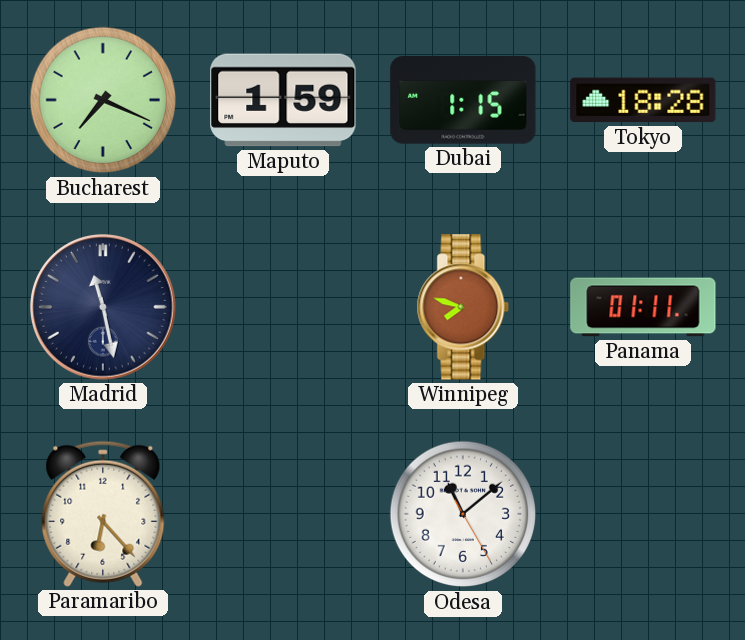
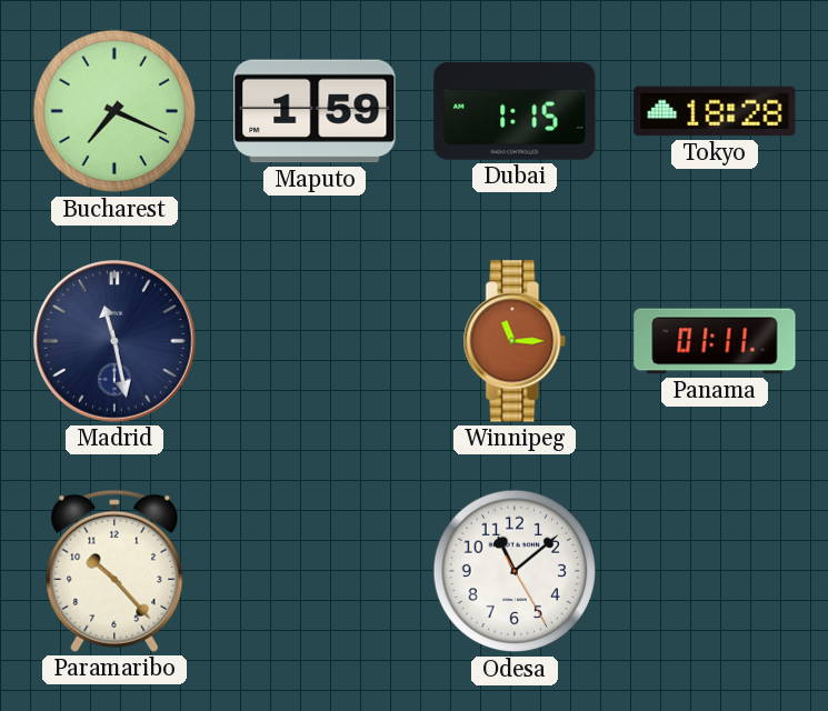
Winnipeg: 7:48 -> 11:15 (515, 341)
Paramaribo: 6:23 -> 10:23 (114, 571)
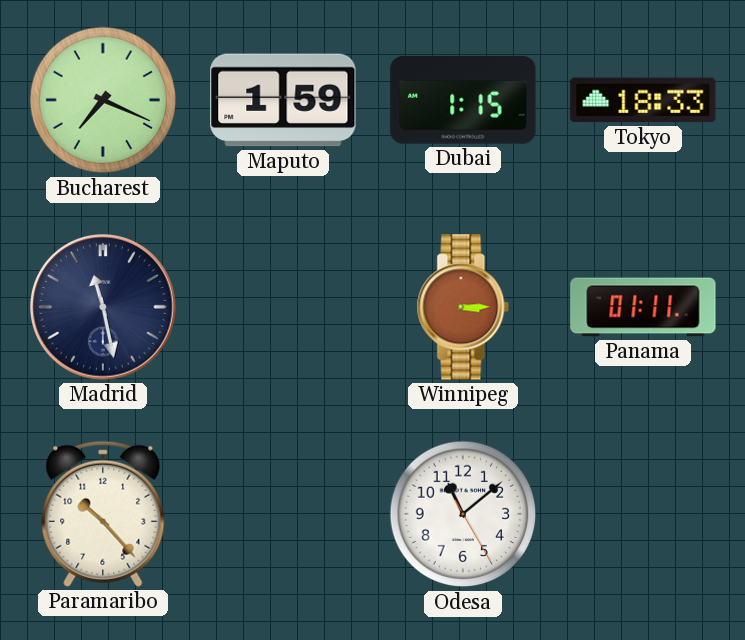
Tokyo: 18:28 -> 18:33 (643, 100)
Winnipeg: 11:15 -> 3:15 (463, 307)
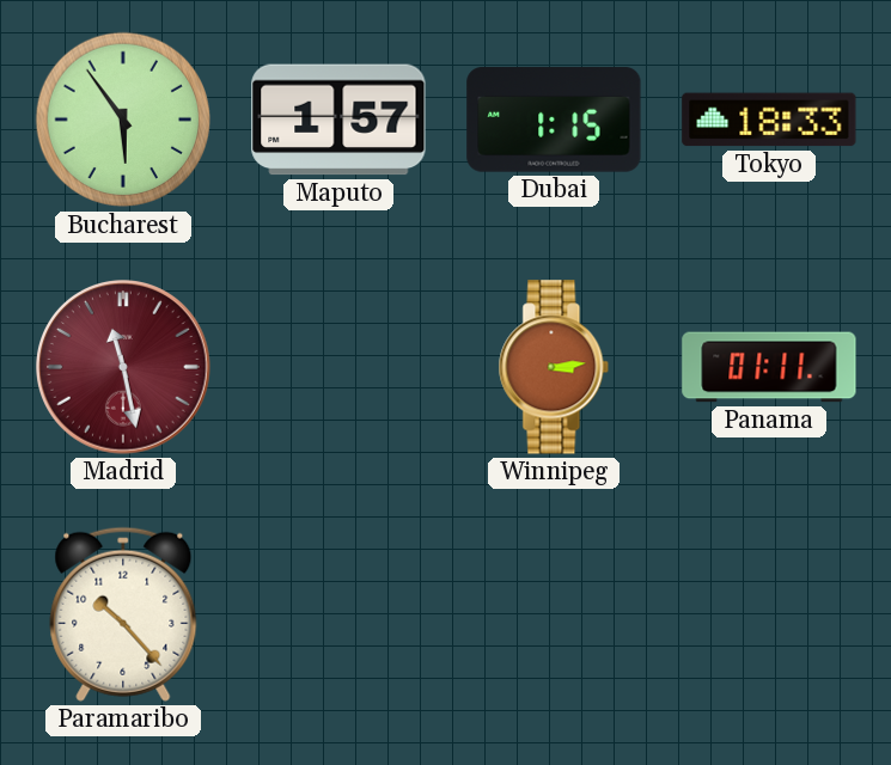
Bucharest: 7:19 -> 5:54 (123, 120)
Maputo: 1:59 -> 1:57 (338, 120)
Madrid dial: navy -> burgundy (123, 367)
Winnipeg: 3:15 -> 3:14 (554, 367)
Odesa: 11:08 -> none (463, 514)
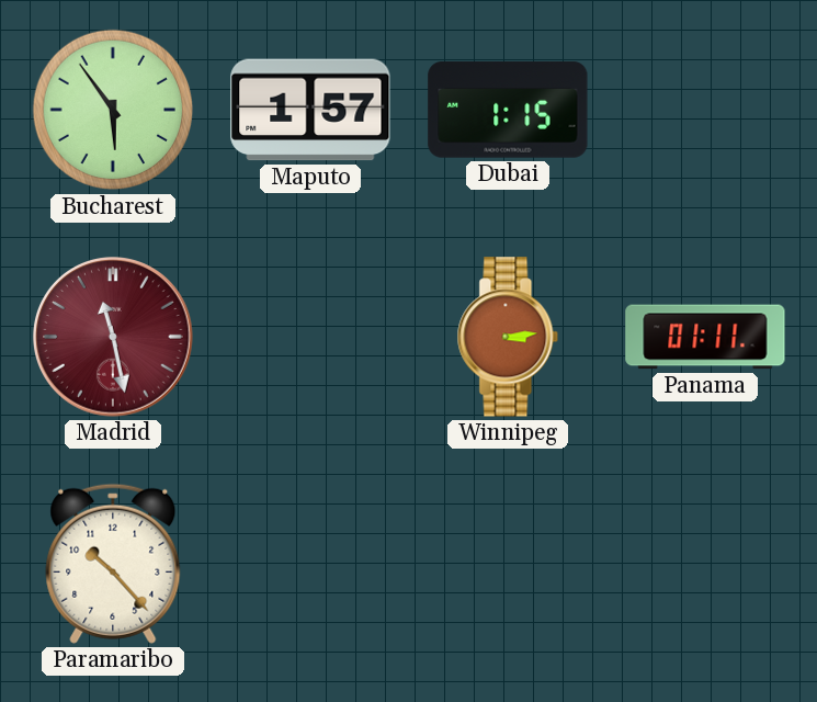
Tokyo: 18:33 -> none (769, 120)
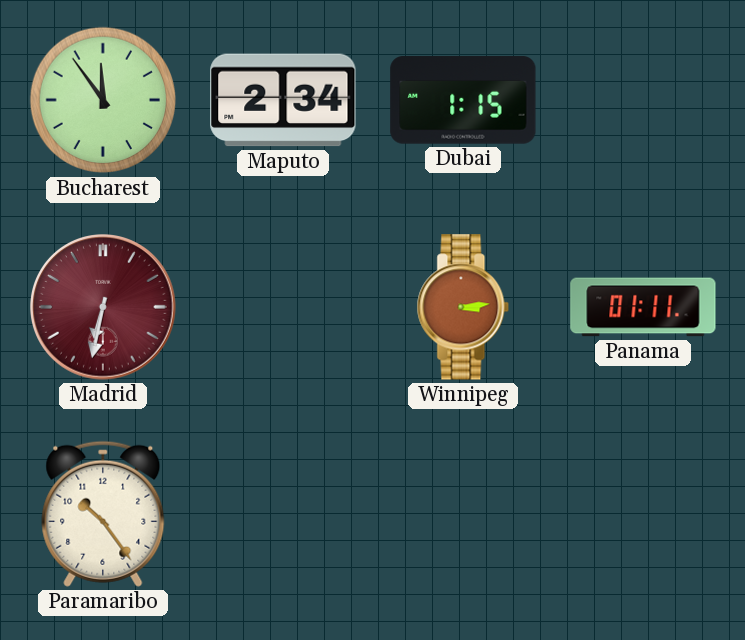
Bucharest: 5:54 -> 11:54 (103, 100)
Maputo: 1:57 -> 2:34 (283, 100)
Madrid: 11:28 -> 6:32 (103, 307)
Paramaribo: 10:23 -> 10:24 (103, 514)
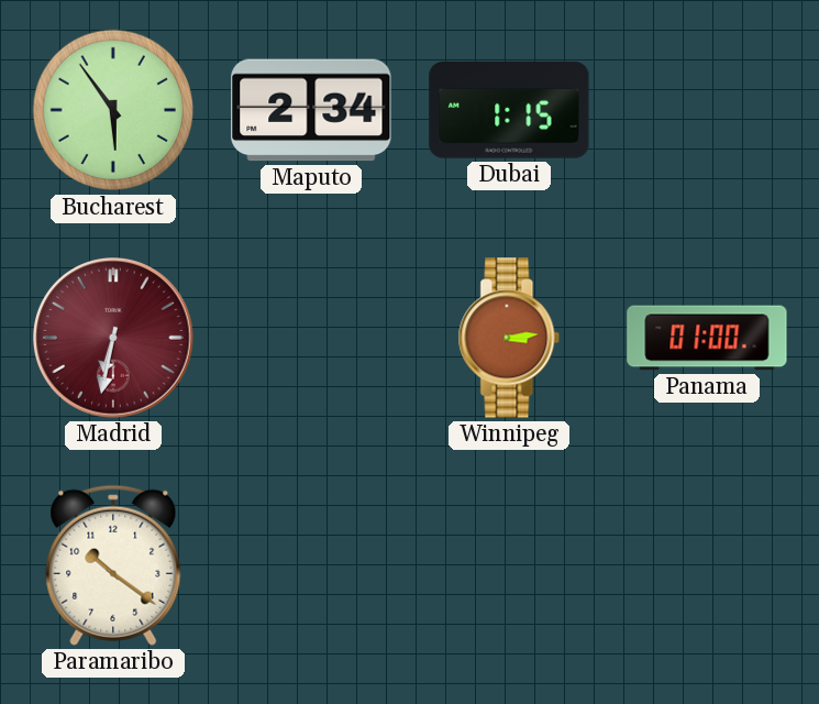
Bucharest: 11:54 -> 5:54 (113, 110)
Panama: 01:11 -> 01:00 (707, 338)
Paramaribo: 10:24 -> 10:21 (113, 565)
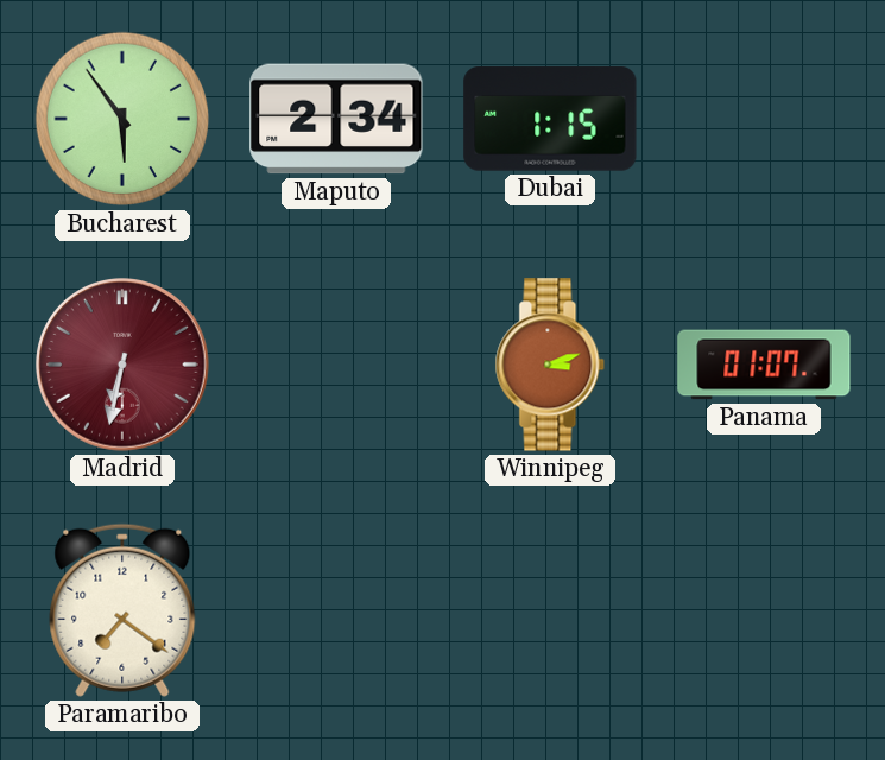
Winnipeg: 3:14 -> 3:12 (550, 365)
Panama: 01:00 -> 01:07 (764, 365)
Paramaribo: 10:21 -> 7:21 (122, 610)
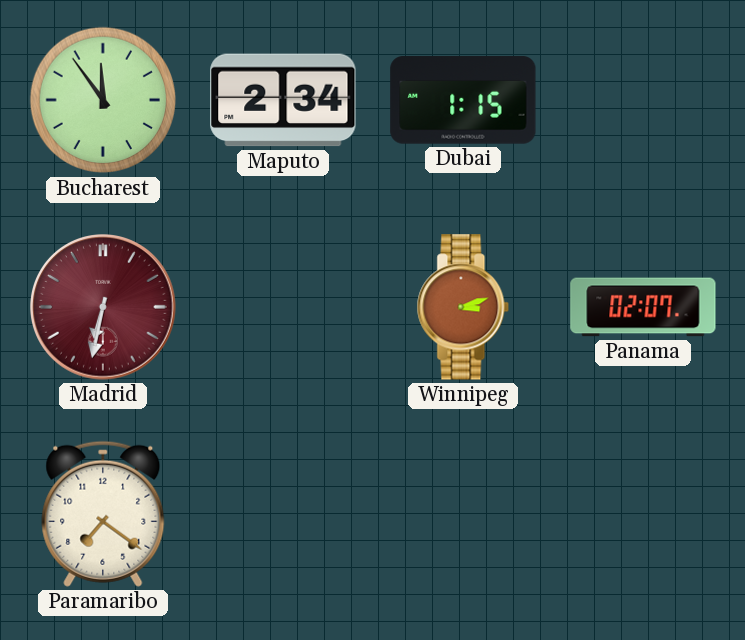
Bucharest: 5:54 -> 11:54 (103, 100)
Panama: 01:07 -> 02:07 (643, 307)
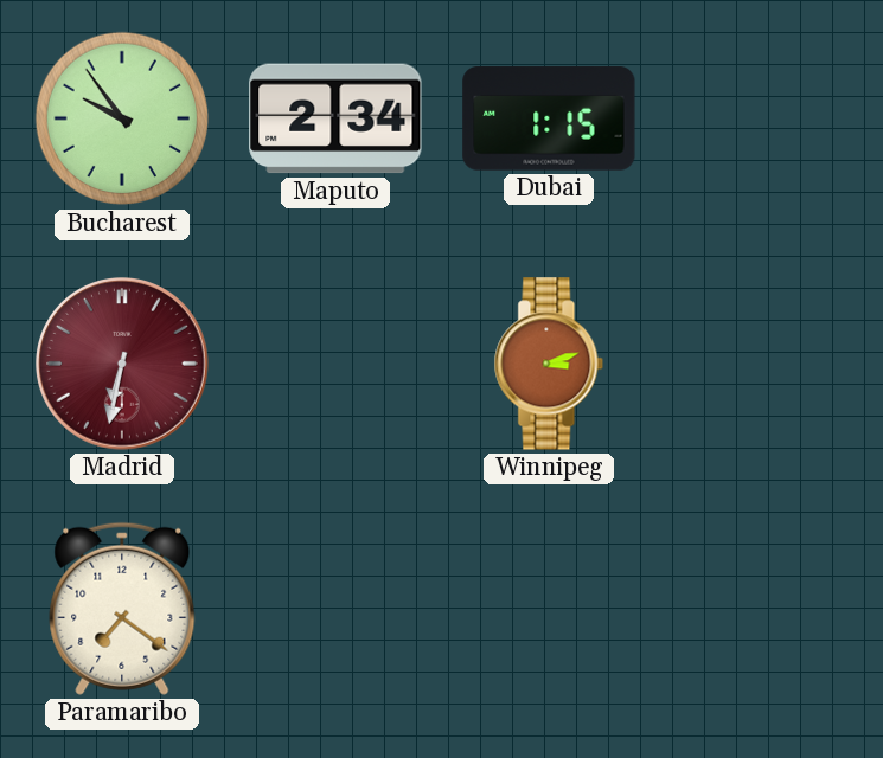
Bucharest: 11:54 -> 9:54 (122, 118)
Panama: 02:07 -> none (643, 307)
